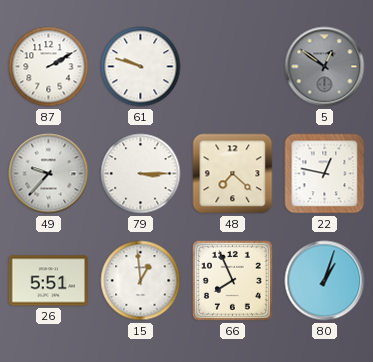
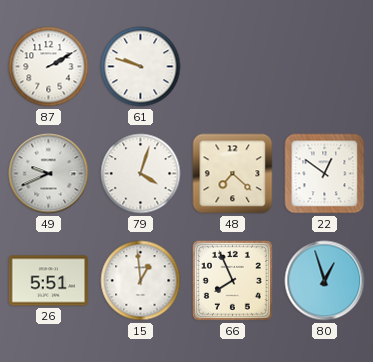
5: 12:51 -> none (325, 67)
49: 9:37 -> 9:41 (49, 174)
79: 3:15 -> 4:03 (141, 174)
22: 12:47 -> 12:51 (325, 174)
80: 1:03 -> 12:57 (325, 281)
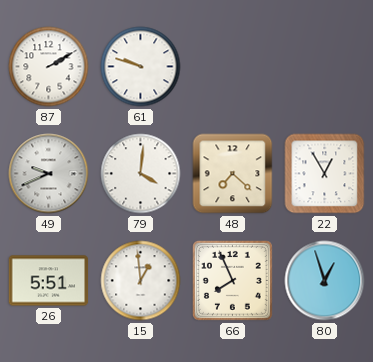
79: 4:03 -> 4:01 (141, 174)
22: 12:51 -> 12:55 (325, 174)
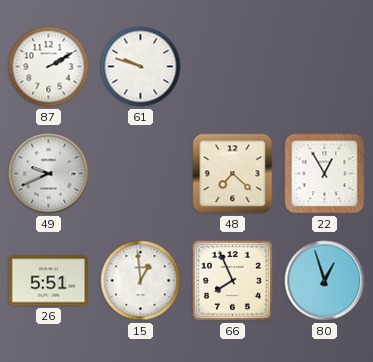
79: 4:01 -> none (141, 174)
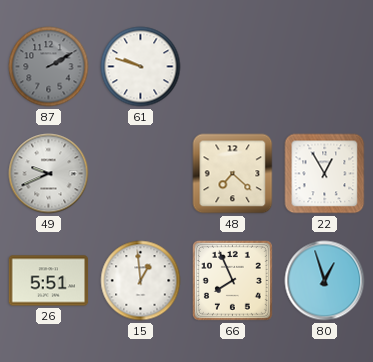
87 dial: white -> grey (49, 67)
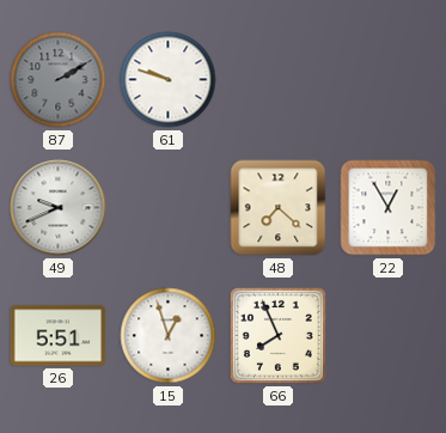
15: 12:59 -> 12:57 (169, 336)
80: 12:57 -> none (325, 281)
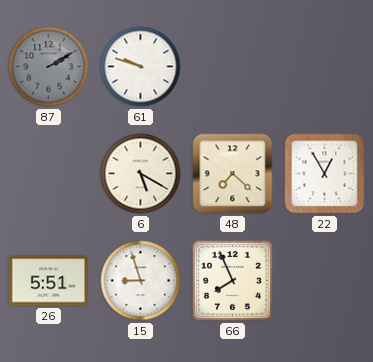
49: 9:41 -> none (59, 208)
6: none -> 5:20 (141, 174)
15: 12:57 -> 8:57 (141, 281)
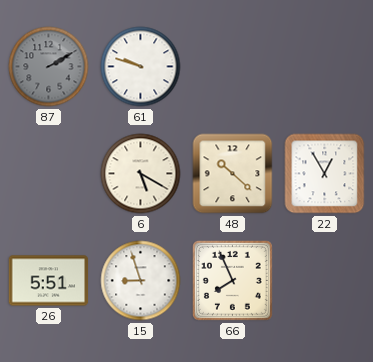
48: 7:22 -> 10:22 (233, 174)
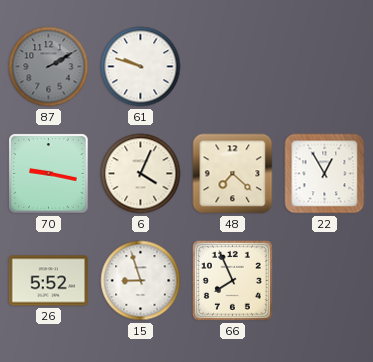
70: none -> 9:17 (49, 174)
6: 5:20 -> 4:04 (141, 174)
48: 10:22 -> 7:22 (233, 174)
26: 5:51 -> 5:52 (49, 281)
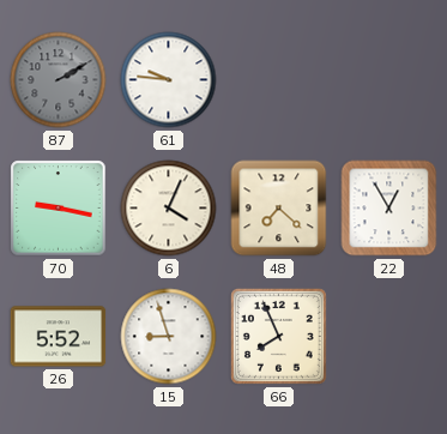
61: 9:48 -> 9:46 (169, 80)
